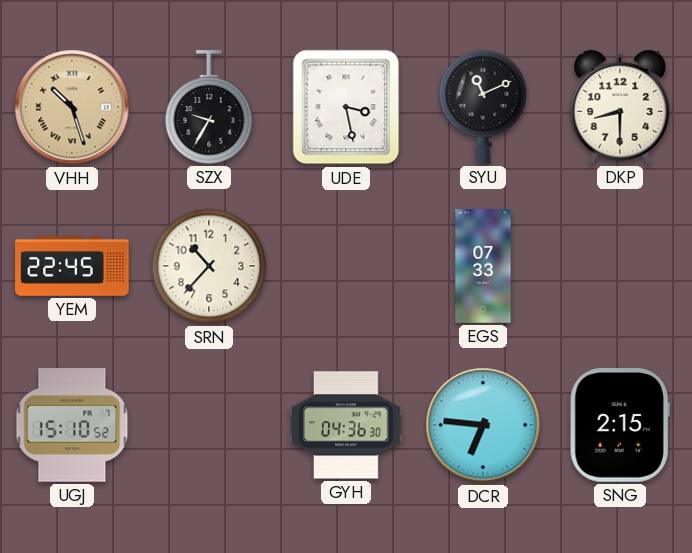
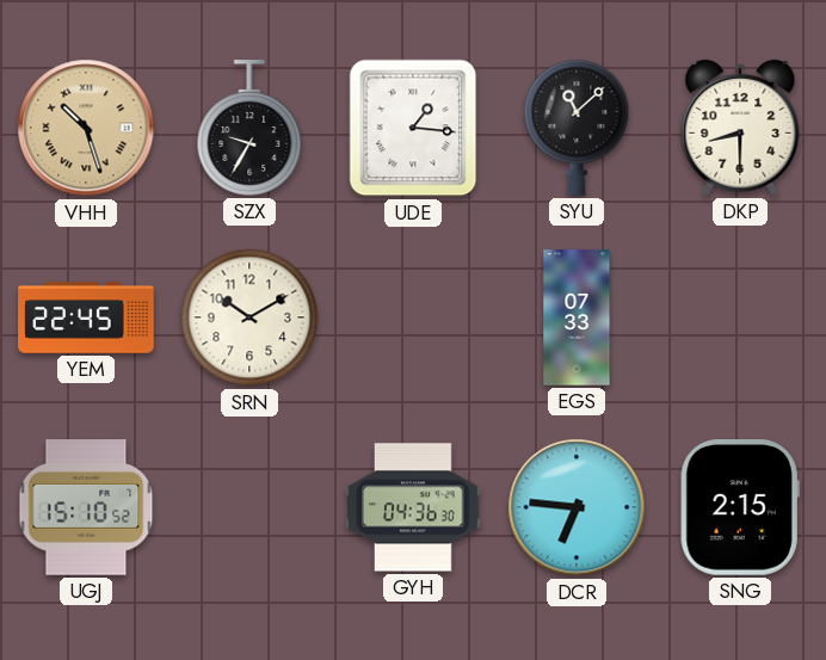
UDE: 3:28 -> 1:16 (413, 128)
SYU: 11:11 -> 11:08 (577, 128)
SRN: 10:37 -> 10:10 (249, 317)
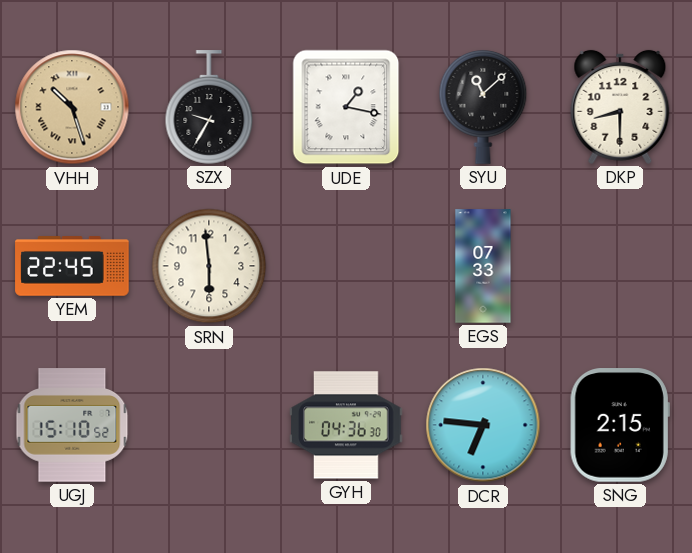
UDE: 1:16 -> 1:17 (346, 107)
SRN: 10:10 -> 5:59 (209, 266)
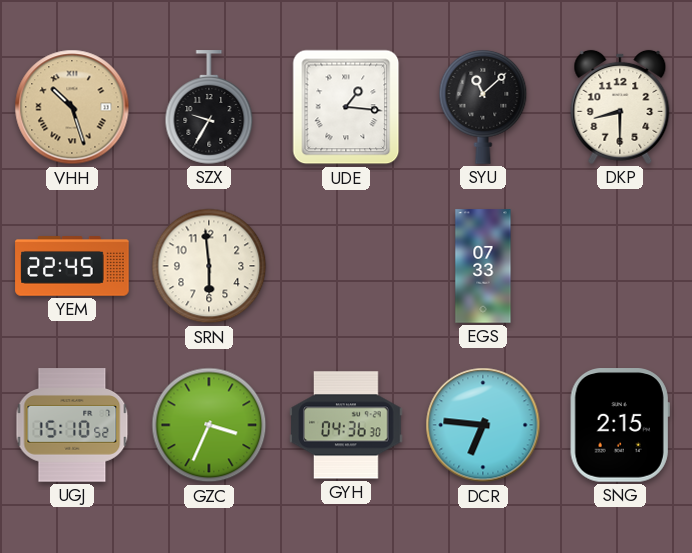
UDE: 1:17 -> 1:16 (346, 107)
GZC: none -> 3:34 (209, 425)
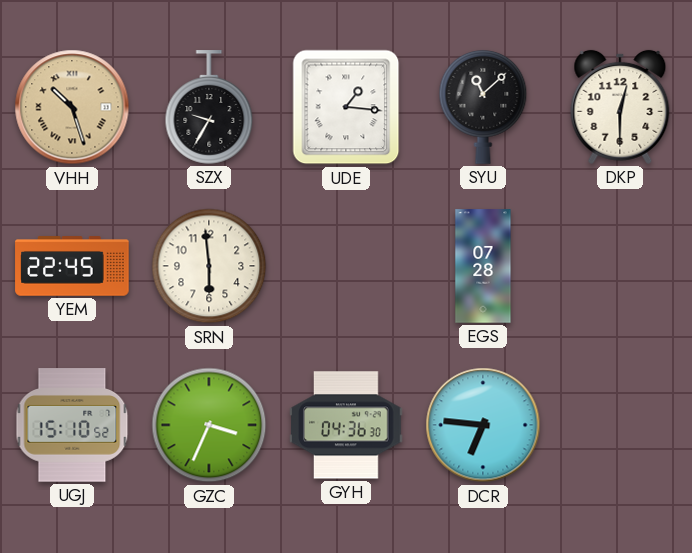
DKP: 8:30 -> 12:30 (620, 107)
EGS: 07:33 -> 07:28 (483, 266)
SNG: 2:15 -> none (620, 425)
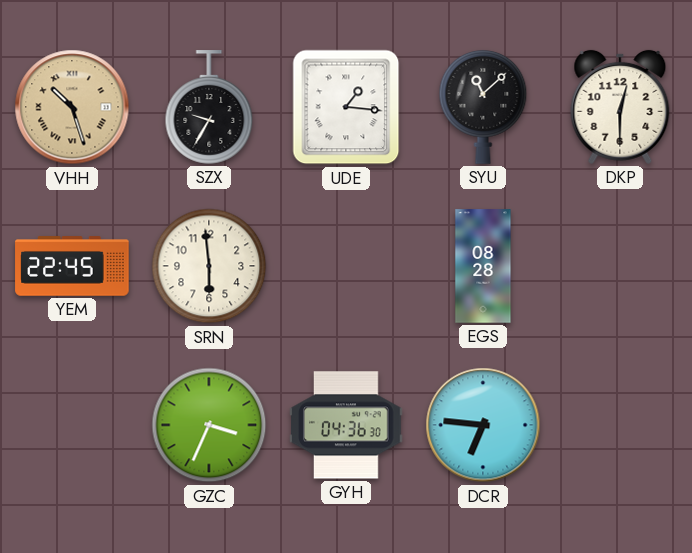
EGS: 07:28 -> 08:28 (483, 266)
UGJ: 15:10 -> none (72, 425)
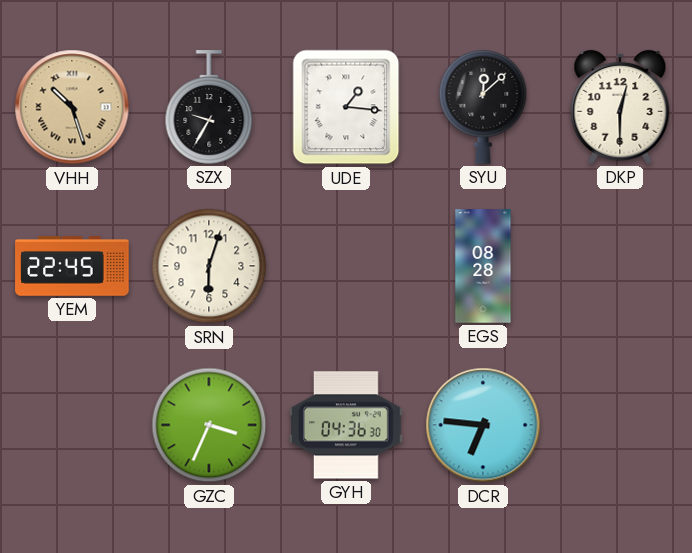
SYU: 11:08 -> 12:08 (483, 107)
SRN: 5:59 -> 6:03 (209, 266)
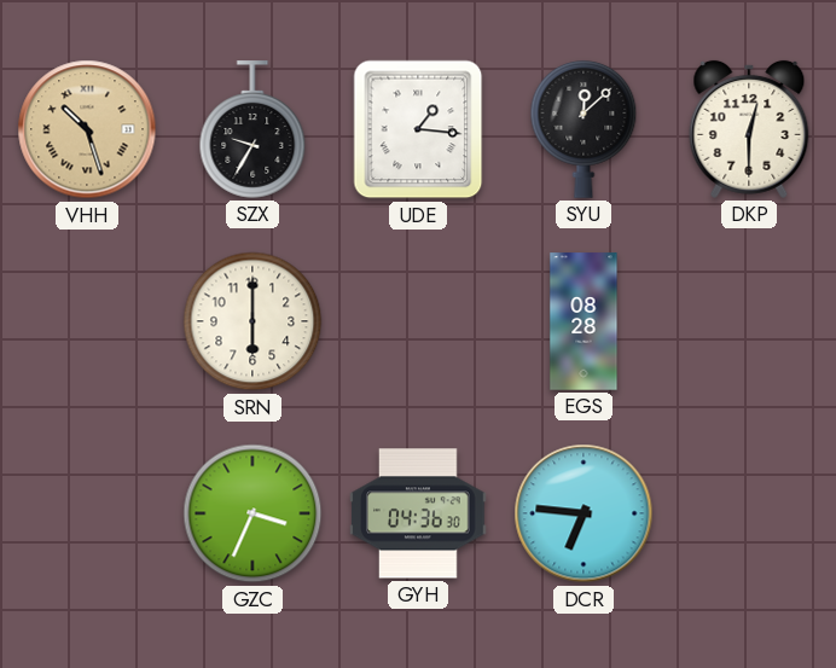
YEM: 22:45 -> none (72, 266)
SRN: 6:03 -> 6:00 (252, 321)
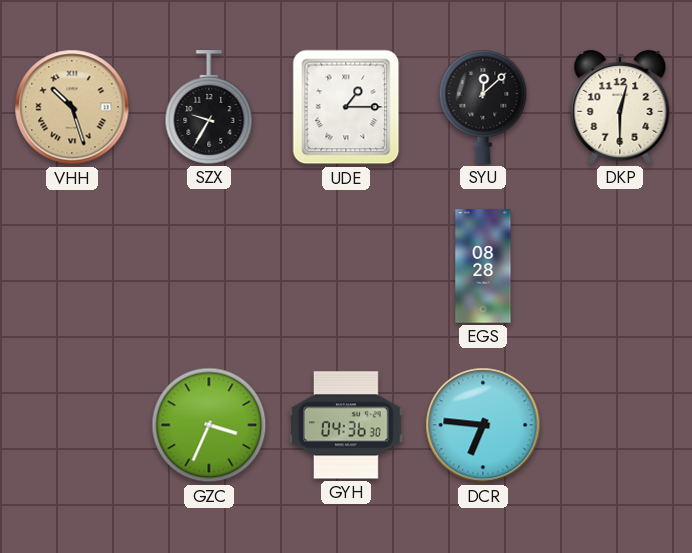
UDE: 1:16 -> 1:15 (346, 107)
SRN: 6:00 -> none (252, 321)
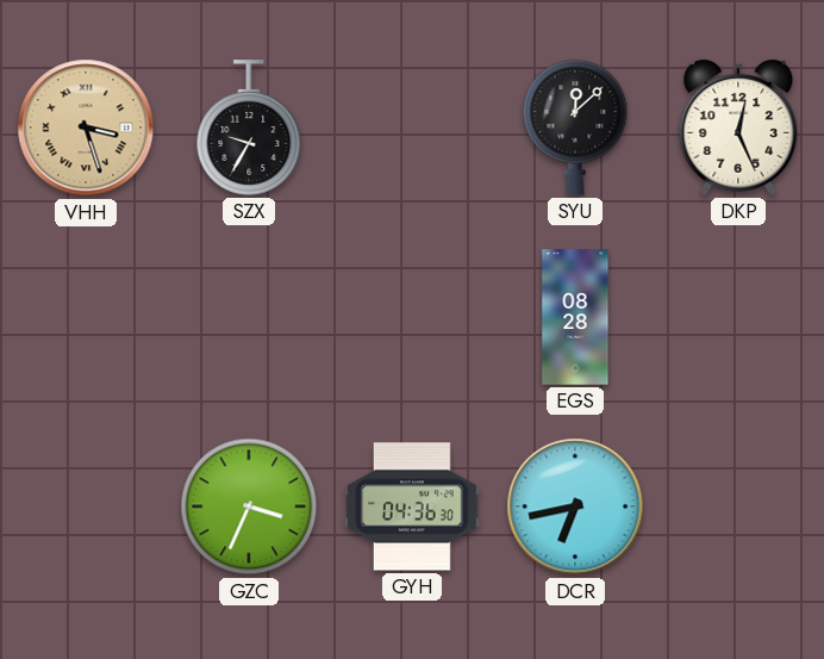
VHH: 10:27 -> 3:27 (86, 128)
UDE: 1:15 -> none (346, 107)
DKP: 12:30 -> 12:26 (738, 128)
DCR: 6:46 -> 6:43 (575, 506)
